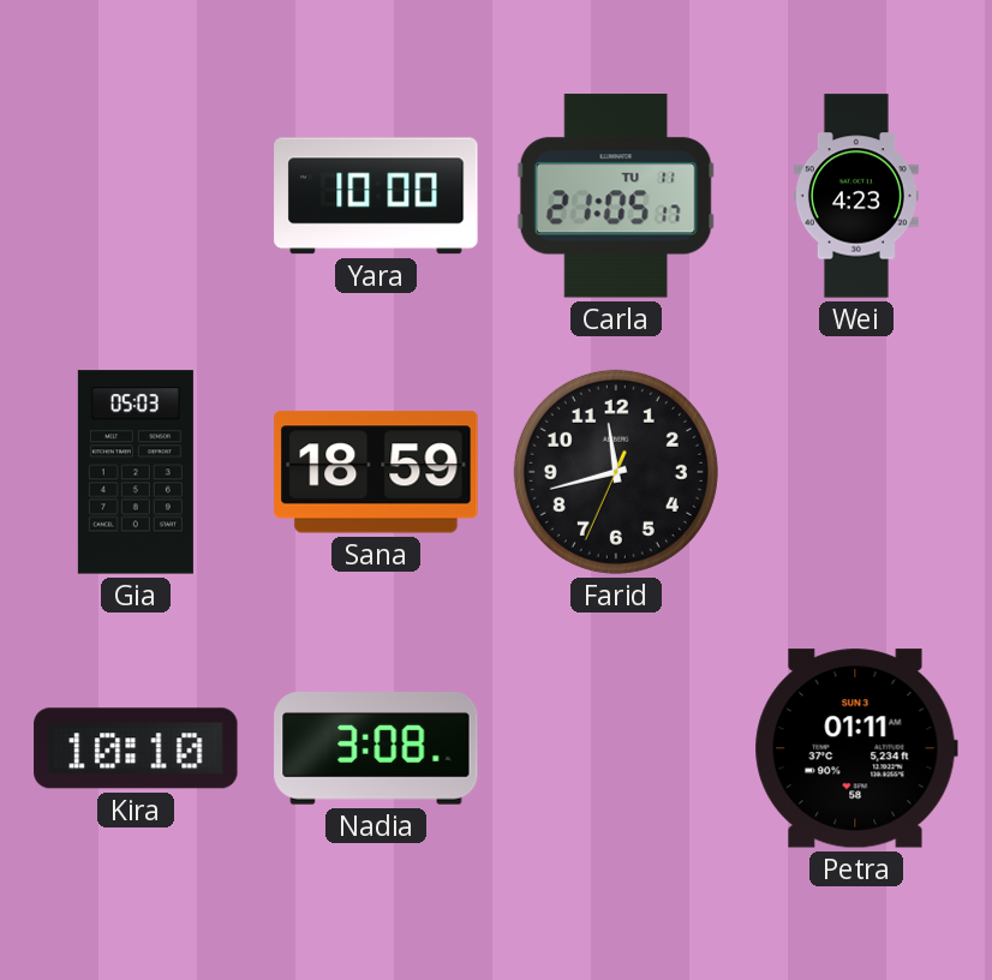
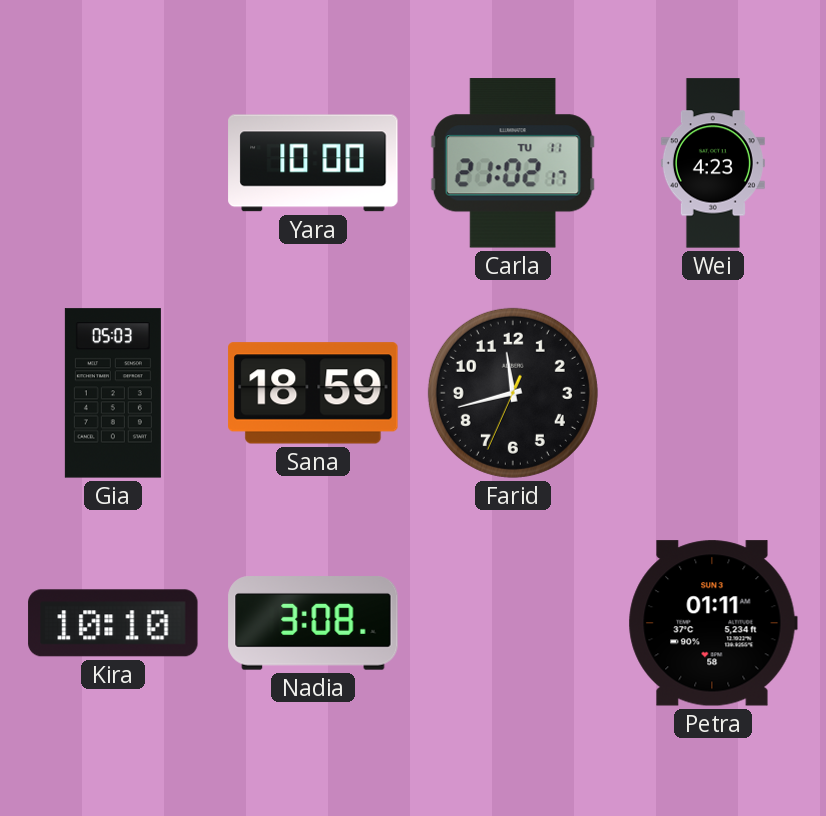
Carla: 21:05 -> 21:02 (513, 163)
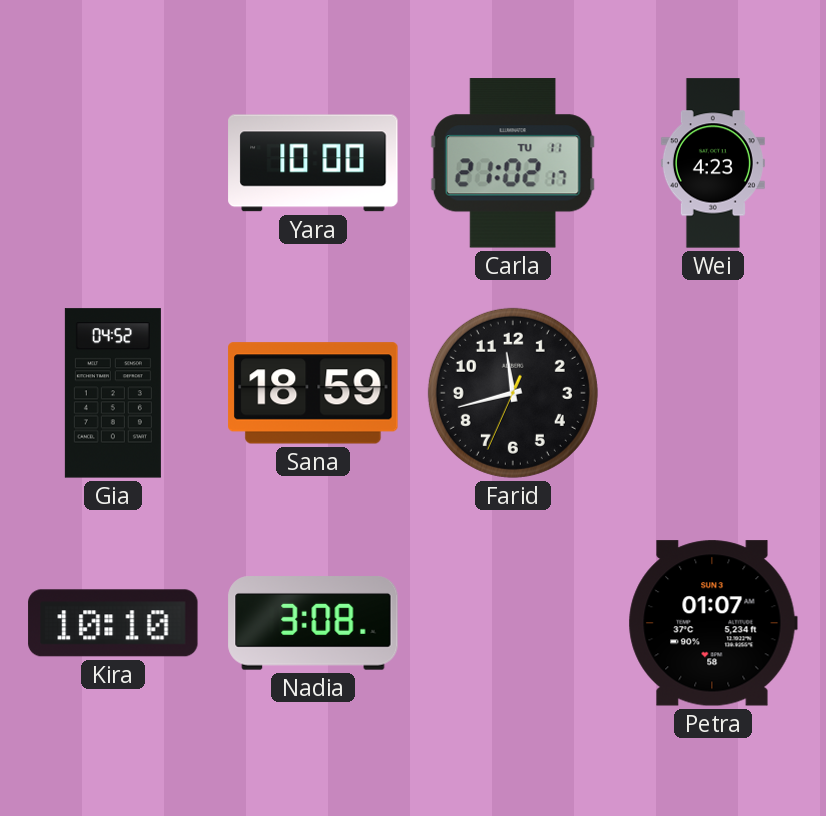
Gia: 05:03 -> 04:52 (113, 393)
Petra: 01:11 -> 01:07 (713, 623)
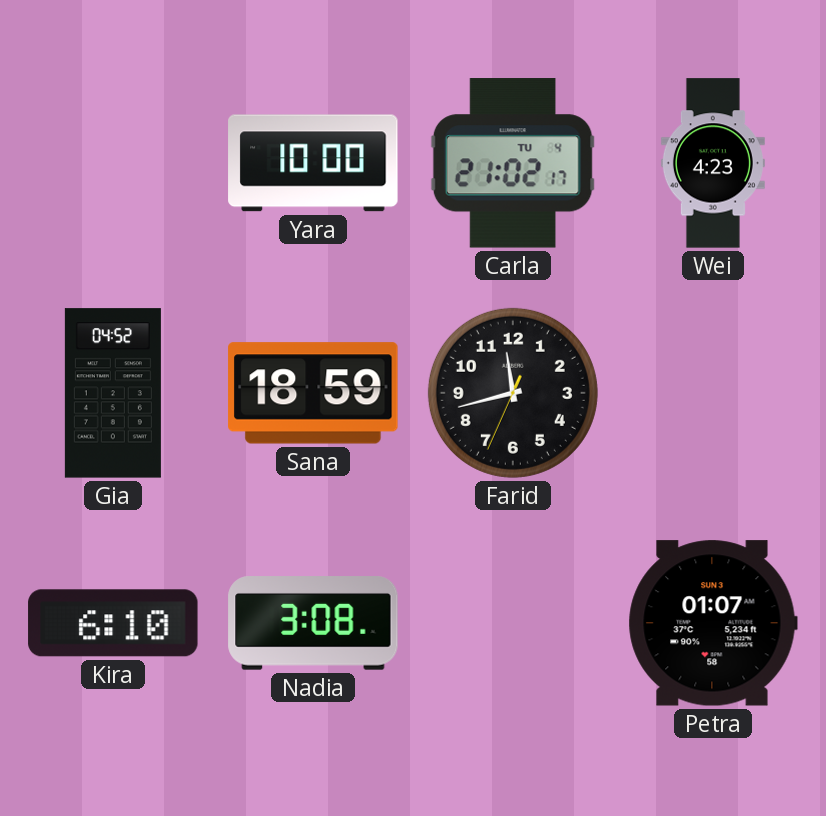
Carla date: TU 11 -> TU 4 (513, 163)
Kira: 10:10 -> 6:10 (113, 623)
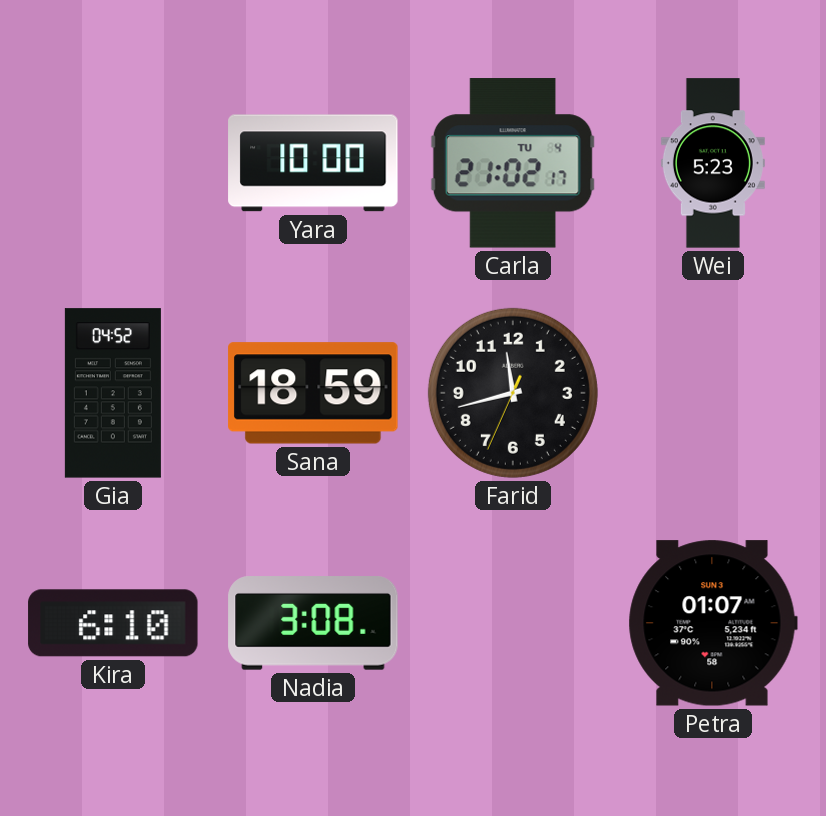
Wei: 4:23 -> 5:23 (713, 163)
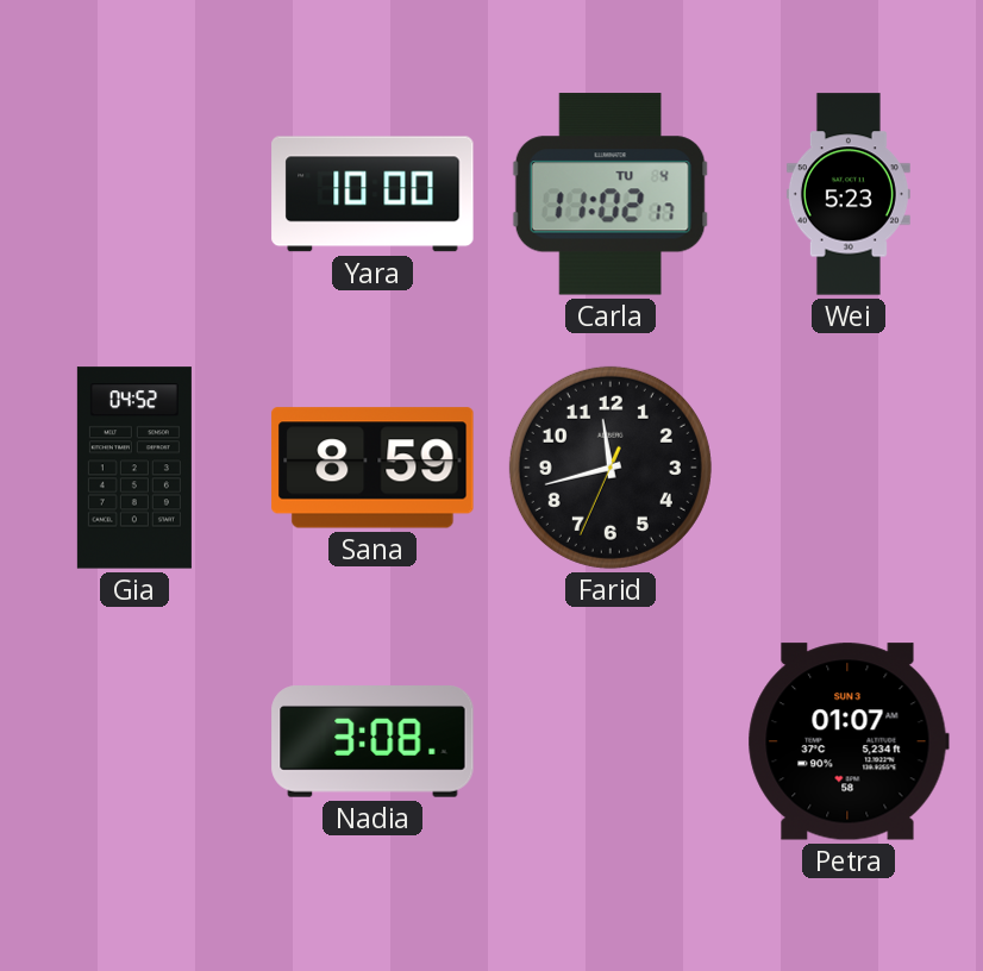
Carla: 21:02 -> 11:02 (611, 194)
Sana: 18:59 -> 8:59 (372, 468)
Kira: 6:10 -> none (113, 623)
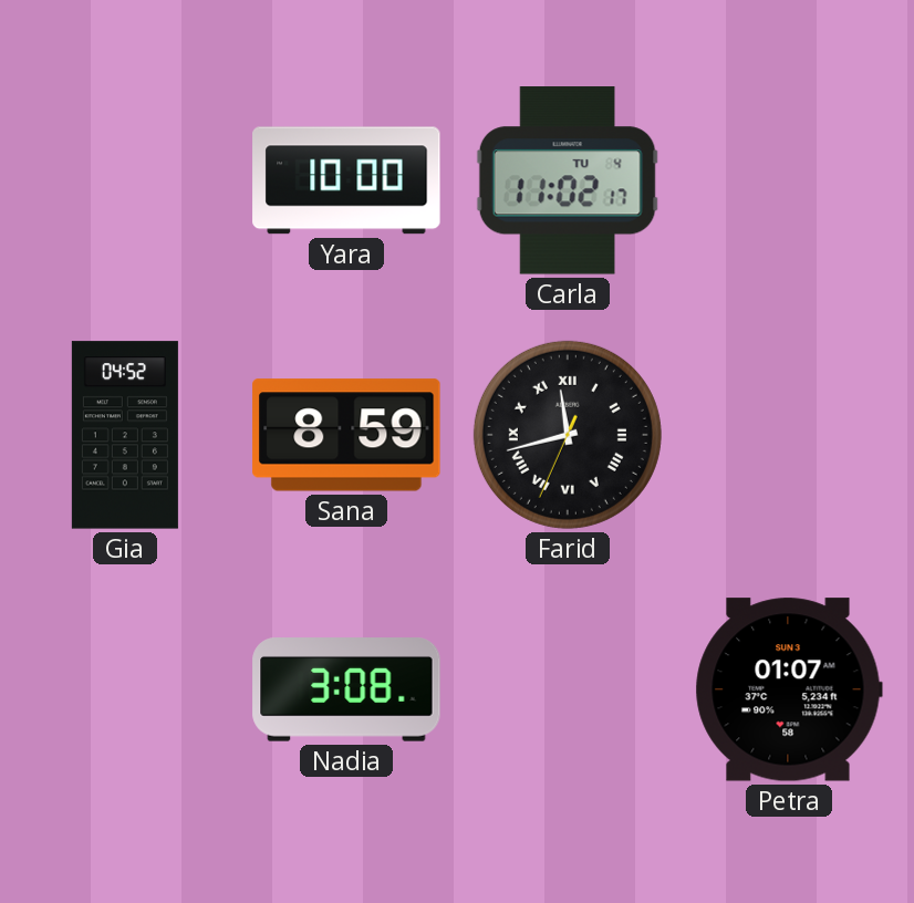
Wei: 5:23 -> none (849, 194)
Farid numerals: Arabic -> Roman (568, 435)
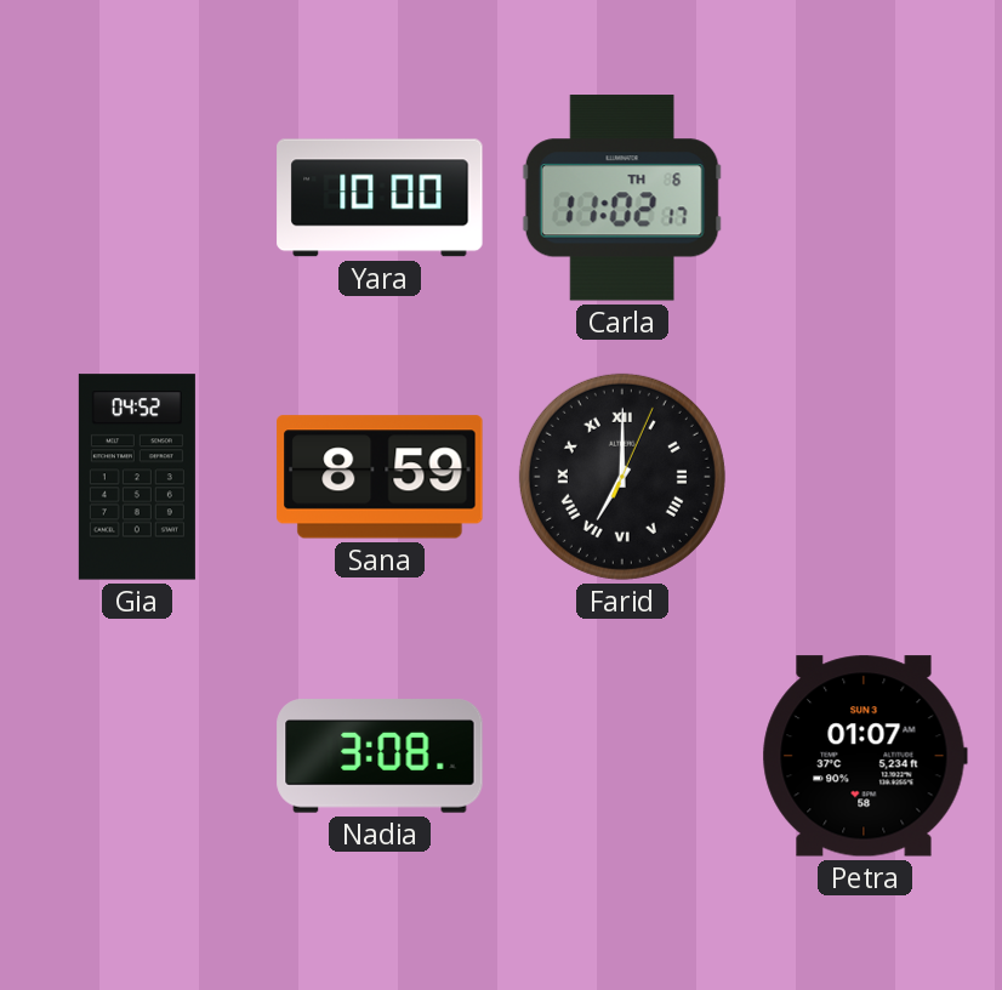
Carla date: TU 4 -> TH 6 (622, 198)
Farid: 11:42 -> 7:00 (622, 477)
